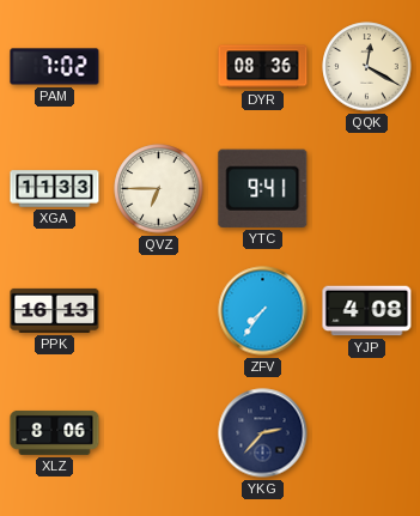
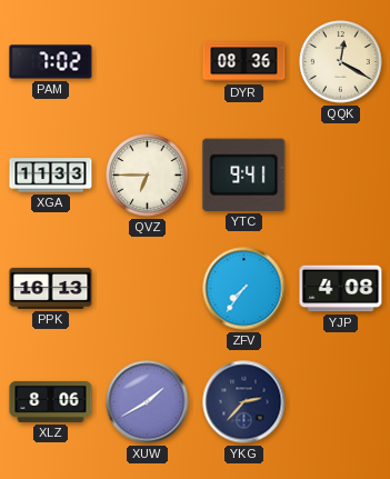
XUW: none -> 1:40 (148, 402)
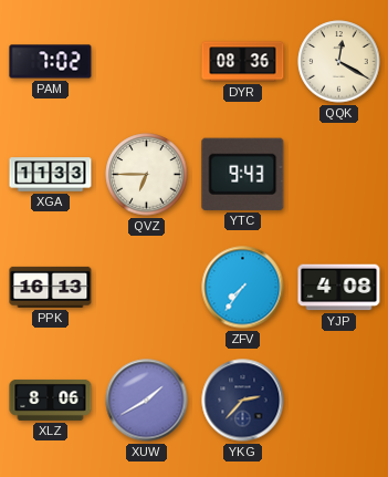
YTC: 9:41 -> 9:43 (243, 174)
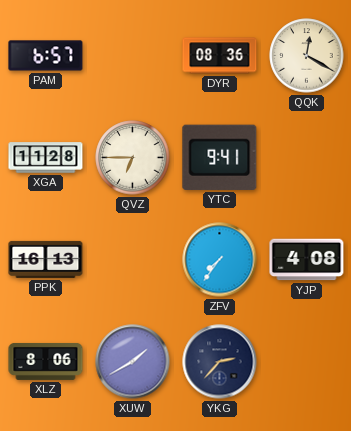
PAM: 7:02 -> 6:57 (46, 56)
XGA: 11:33 -> 11:28 (46, 158)
YTC: 9:43 -> 9:41 (220, 157)
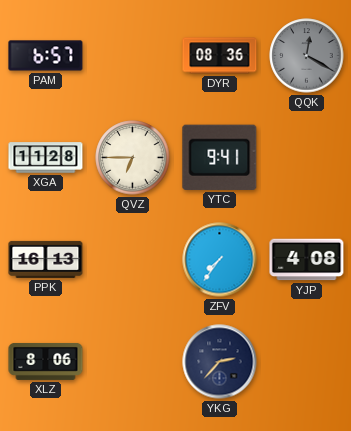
QQK dial: cream -> grey (307, 56)
XUW: 1:40 -> none (133, 362)
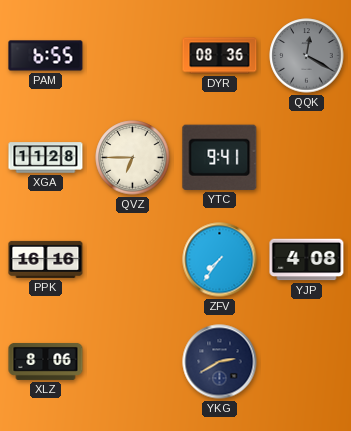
PAM: 6:57 -> 6:55 (46, 56)
PPK: 16:13 -> 16:16 (46, 259)
YKG: 2:37 -> 2:40 (220, 362)
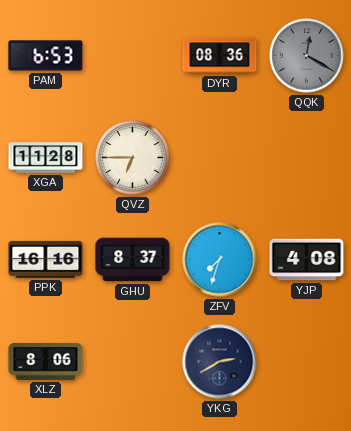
PAM: 6:55 -> 6:53 (46, 56)
YTC: 9:41 -> none (220, 157)
GHU: none -> 8:37 (133, 260)
ZFV: 7:36 -> 7:33 (220, 260)
